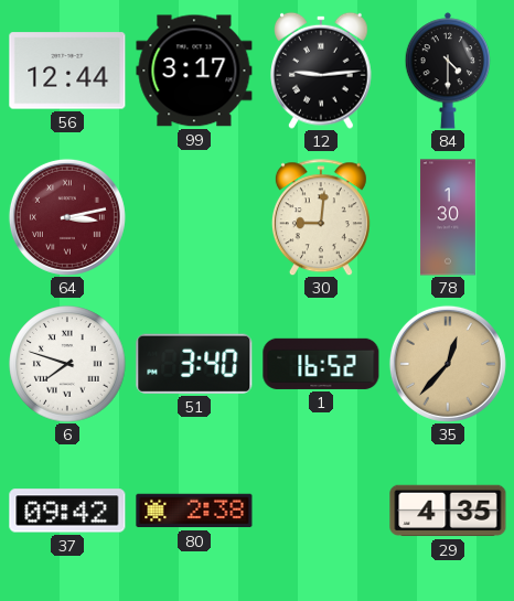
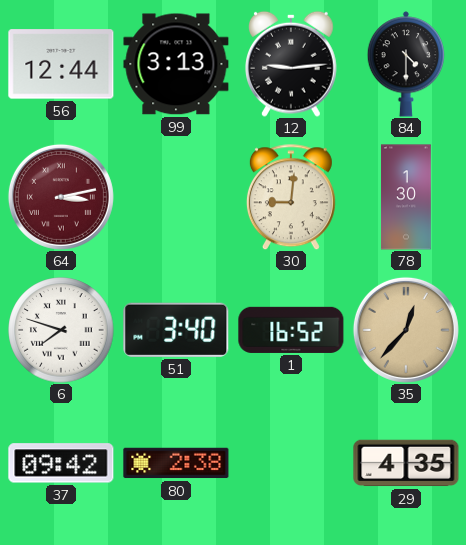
99: 3:17 -> 3:13 (176, 64)
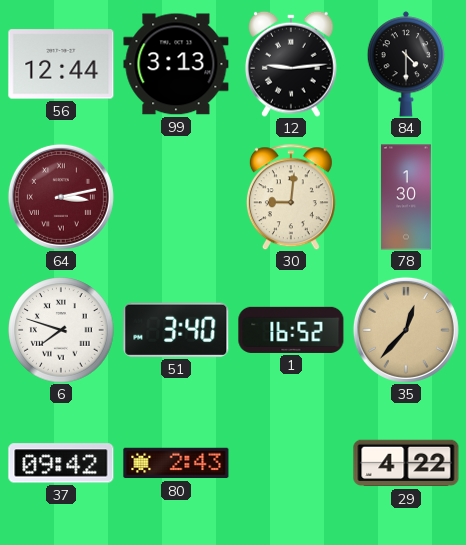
80: 2:38 -> 2:43 (176, 463)
29: 4:35 -> 4:22 (406, 463)
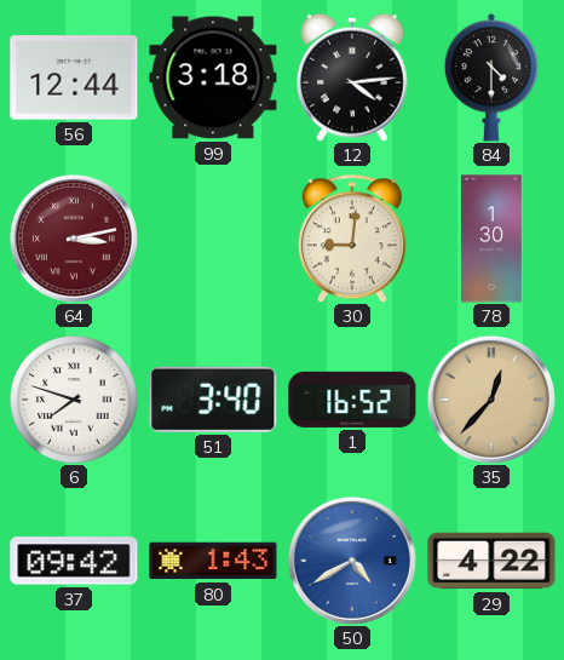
99: 3:13 -> 3:18 (213, 78)
12: 9:14 -> 4:14 (353, 78)
80: 2:43 -> 1:43 (213, 561)
50: none -> 4:40 (352, 561)
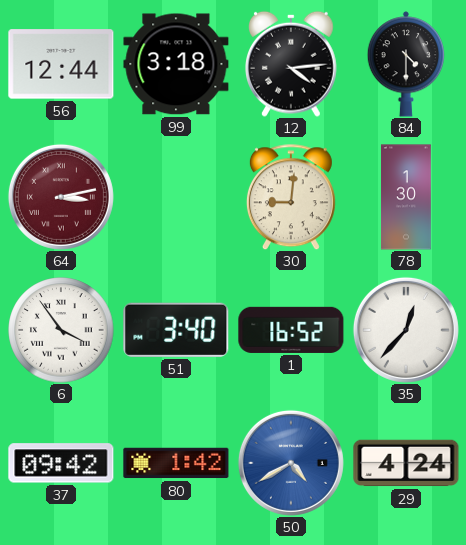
6: 7:48 -> 3:54 (61, 330)
35 dial: champagne -> white (406, 330)
80: 1:43 -> 1:42 (176, 463)
29: 4:22 -> 4:24 (406, 463)
